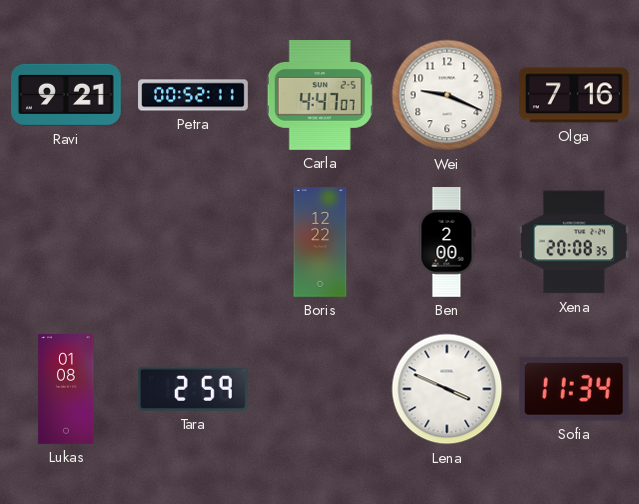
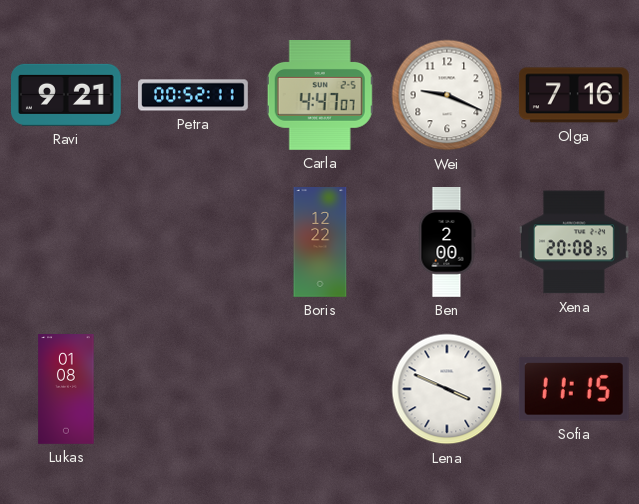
Tara: 2:59 -> none (193, 389)
Sofia: 11:34 -> 11:15 (574, 389)
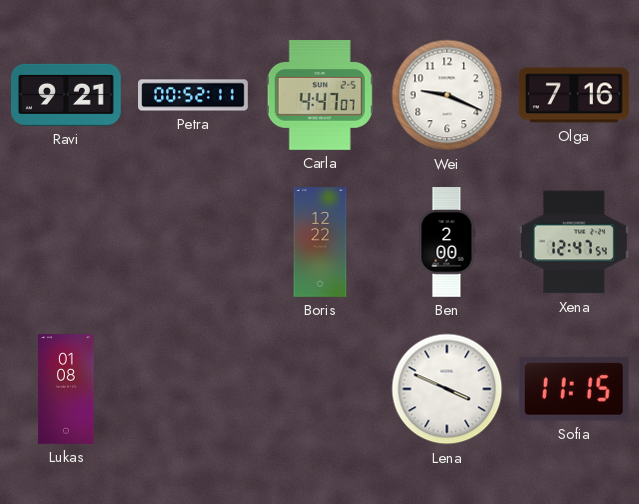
Xena: 20:08 -> 12:47 (574, 242)
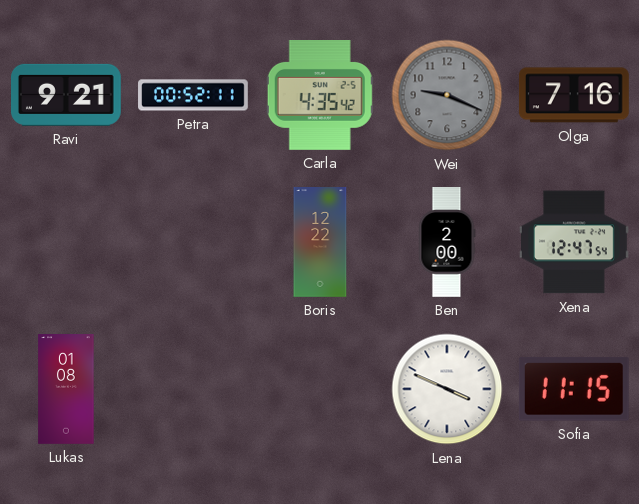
Carla: 4:47 -> 4:35 (320, 96)
Wei dial: white -> grey (447, 95)
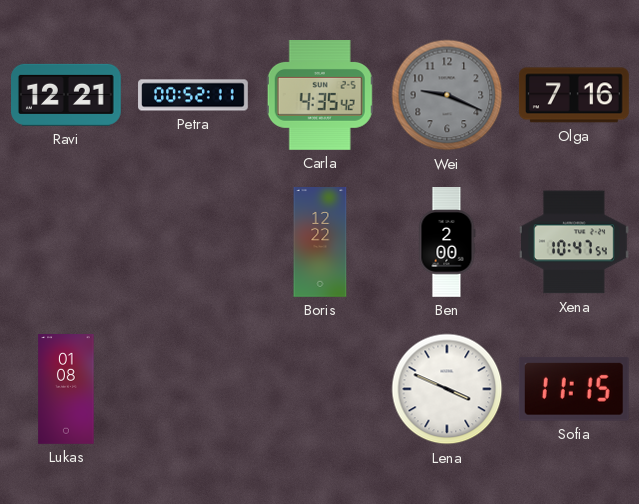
Ravi: 9:21 -> 12:21 (67, 95)
Xena: 12:47 -> 10:47 (574, 242)
